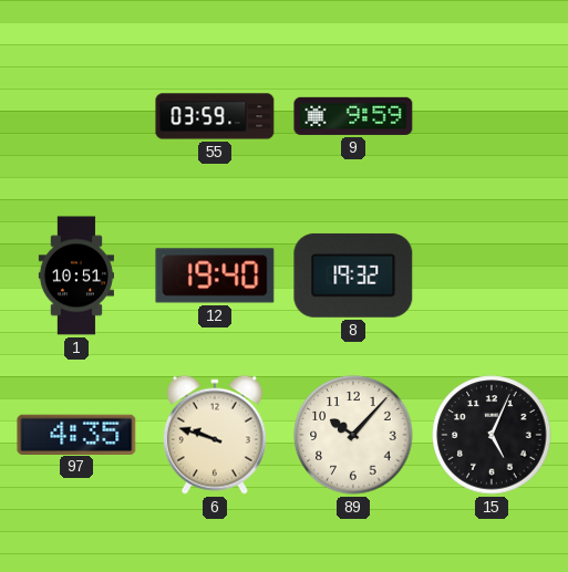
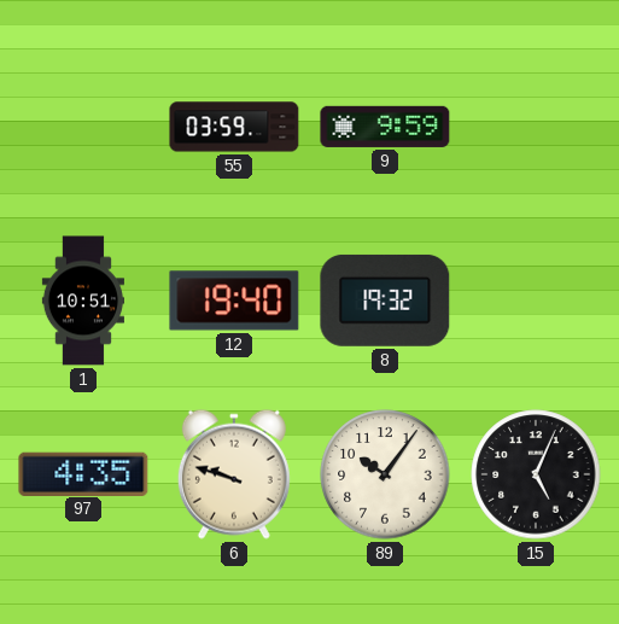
89: 10:07 -> 10:06 (385, 474)
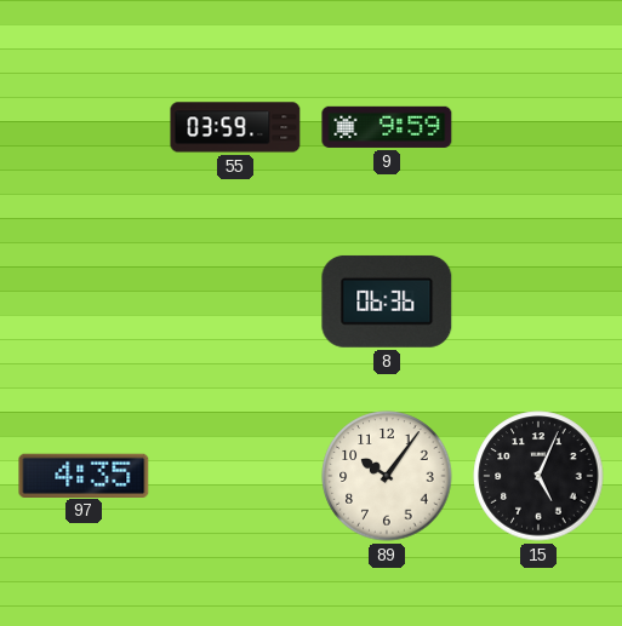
1: 10:51 -> none (82, 301)
12: 19:40 -> none (234, 301)
8: 19:32 -> 06:36 (387, 301)
6: 9:48 -> none (234, 474)
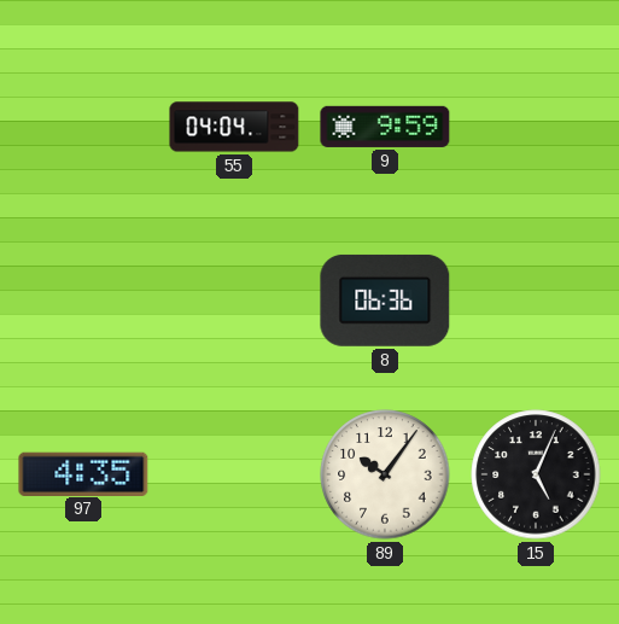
55: 03:59 -> 04:04 (234, 127)
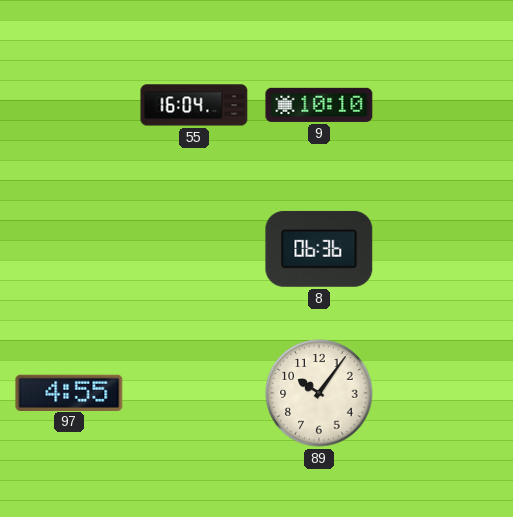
55: 04:04 -> 16:04 (194, 105)
9: 9:59 -> 10:10 (319, 105)
97: 4:35 -> 4:55 (69, 392)
15: 5:04 -> none (536, 474)
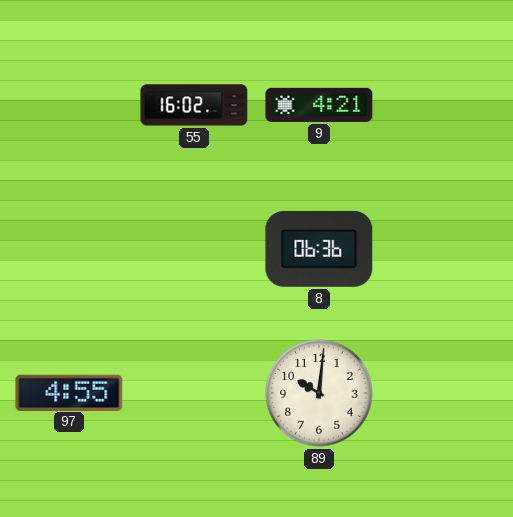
55: 16:04 -> 16:02 (194, 105)
9: 10:10 -> 4:21 (319, 105)
89: 10:06 -> 10:01 (319, 393)
